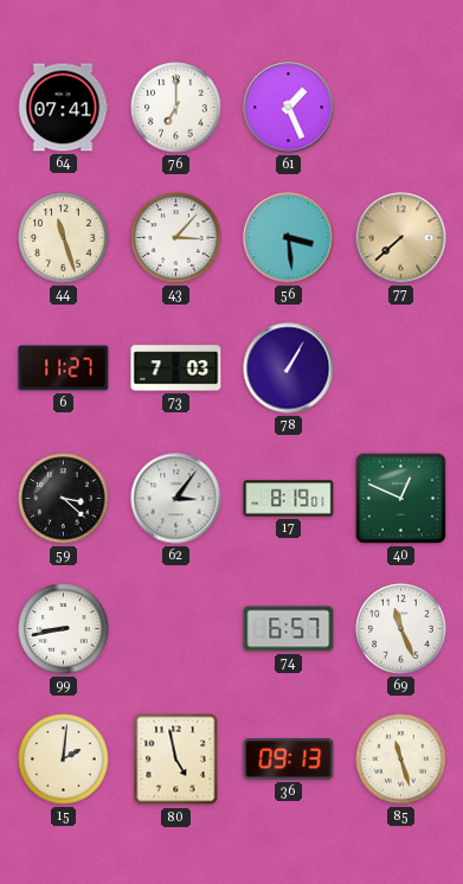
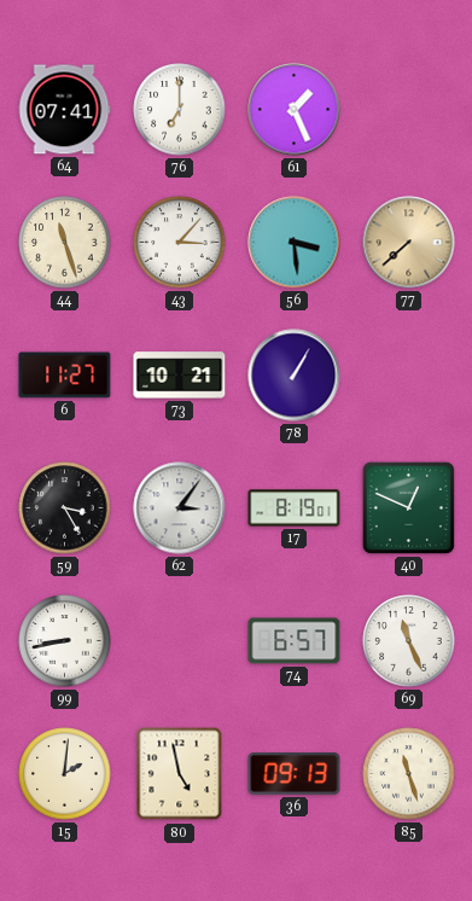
73: 7:03 -> 10:21 (180, 376)
59: 3:22 -> 3:25 (65, 508)
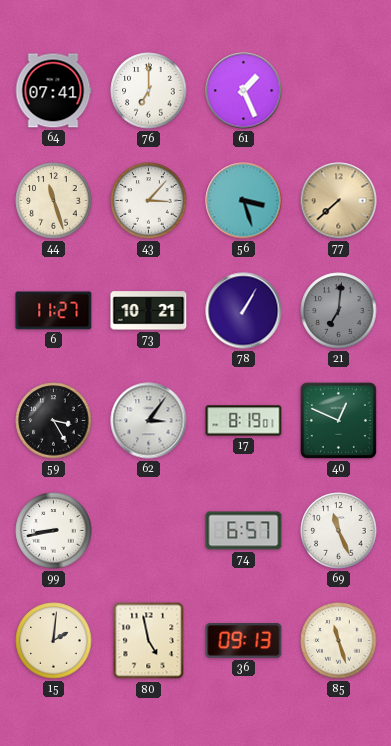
56: 3:29 -> 3:27 (244, 201)
21: none -> 7:01 (339, 311)
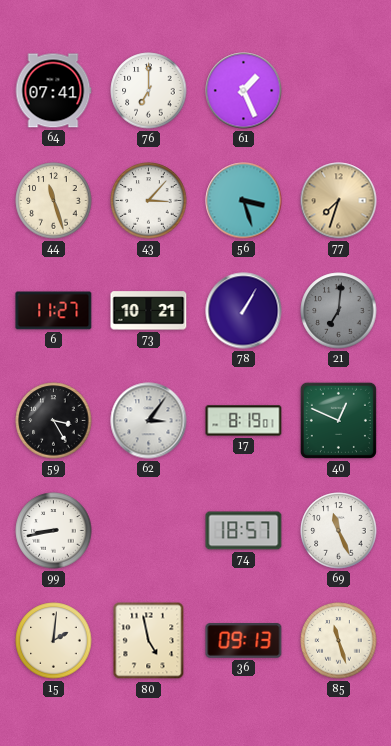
77: 7:38 -> 7:33 (339, 201)
74: 6:57 -> 18:57 (244, 531)
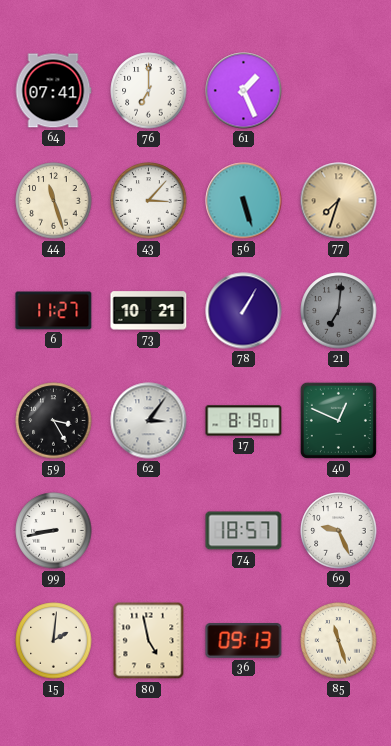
56: 3:27 -> 5:27 (244, 201)
69: 11:26 -> 9:26 (339, 531)
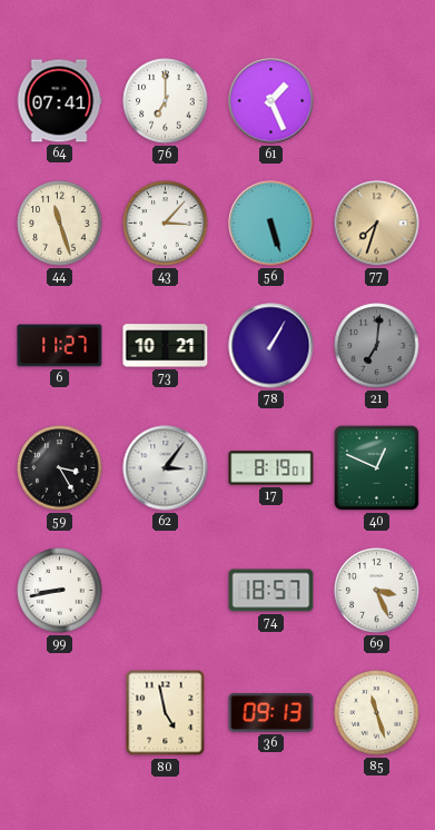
69: 9:26 -> 3:26 (377, 591)
15: 2:01 -> none (54, 641)
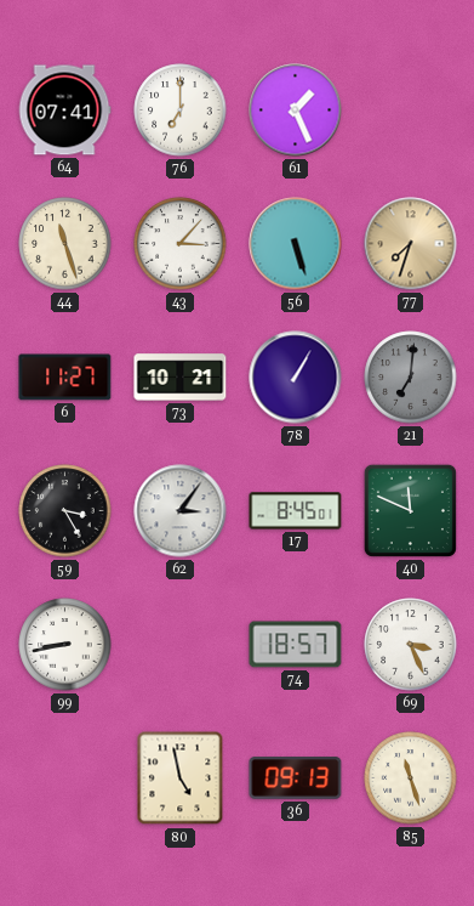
17: 8:19 -> 8:45 (296, 511)
40: 12:49 -> 11:49 (410, 510)
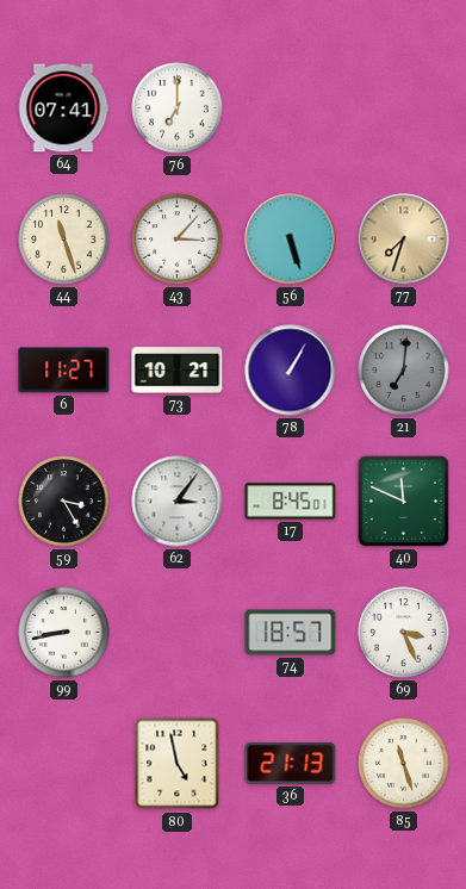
61: 1:26 -> none (296, 111)
36: 09:13 -> 21:13 (291, 764)
